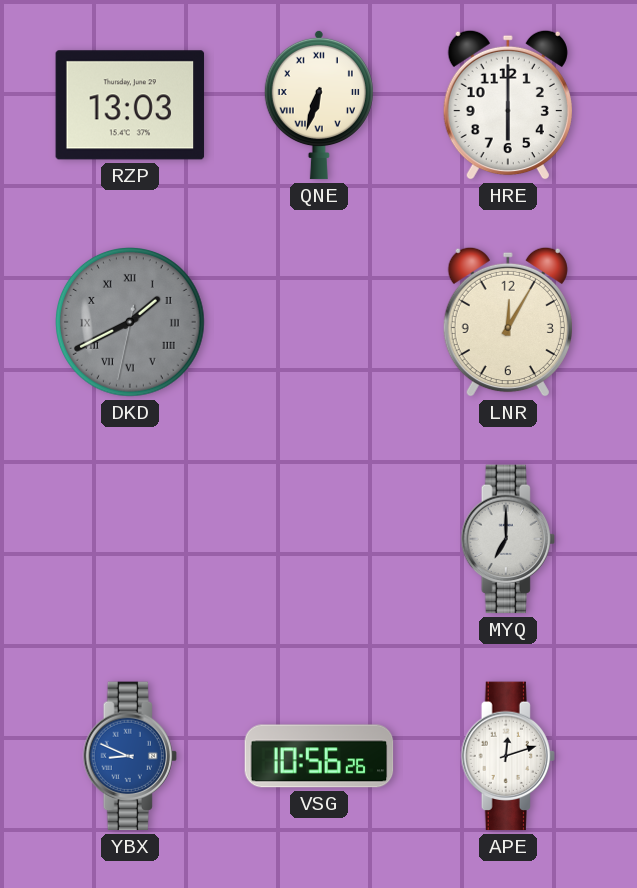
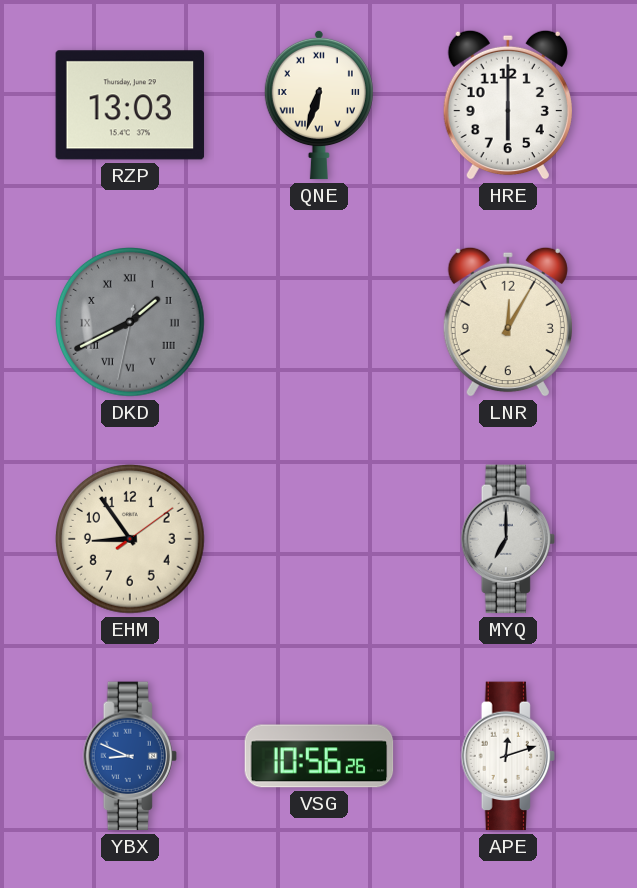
EHM: none -> 8:54 (131, 540)
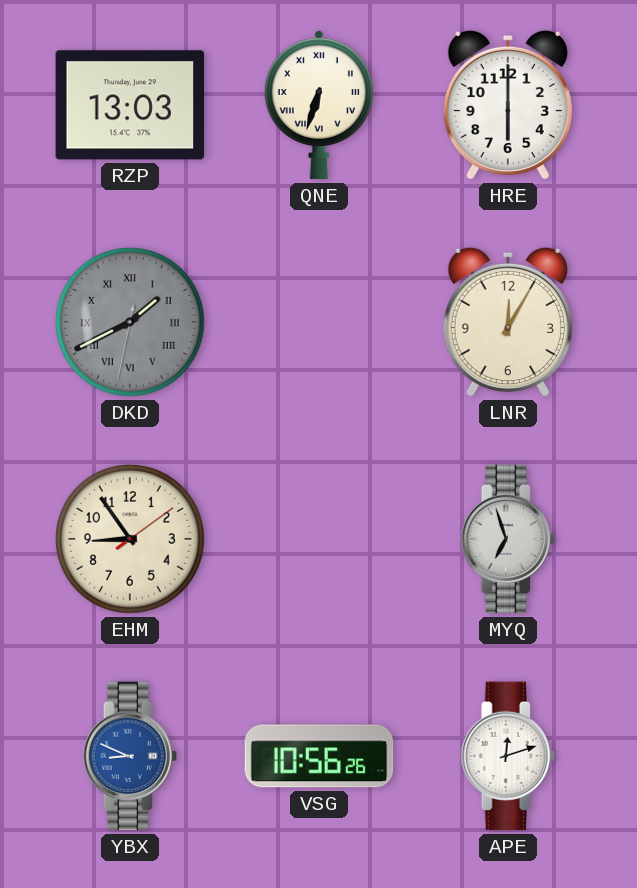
MYQ: 7:00 -> 6:57 (508, 539)
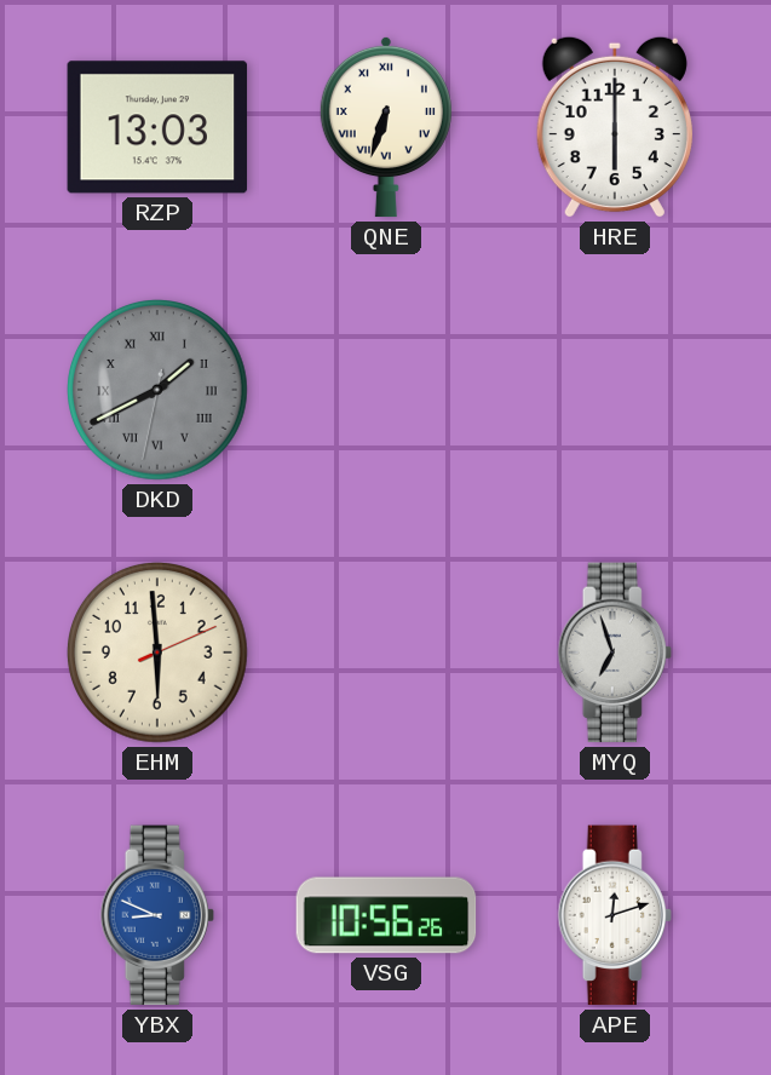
LNR: 12:05 -> none (508, 322)
EHM: 8:54 -> 5:59 (159, 654)
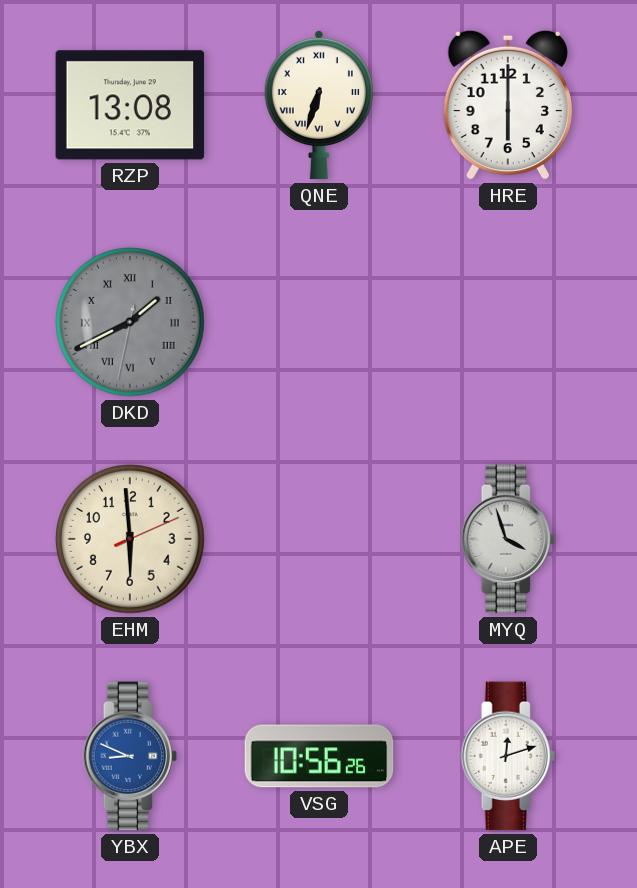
RZP: 13:03 -> 13:08 (130, 105)
MYQ: 6:57 -> 3:57 (508, 539)
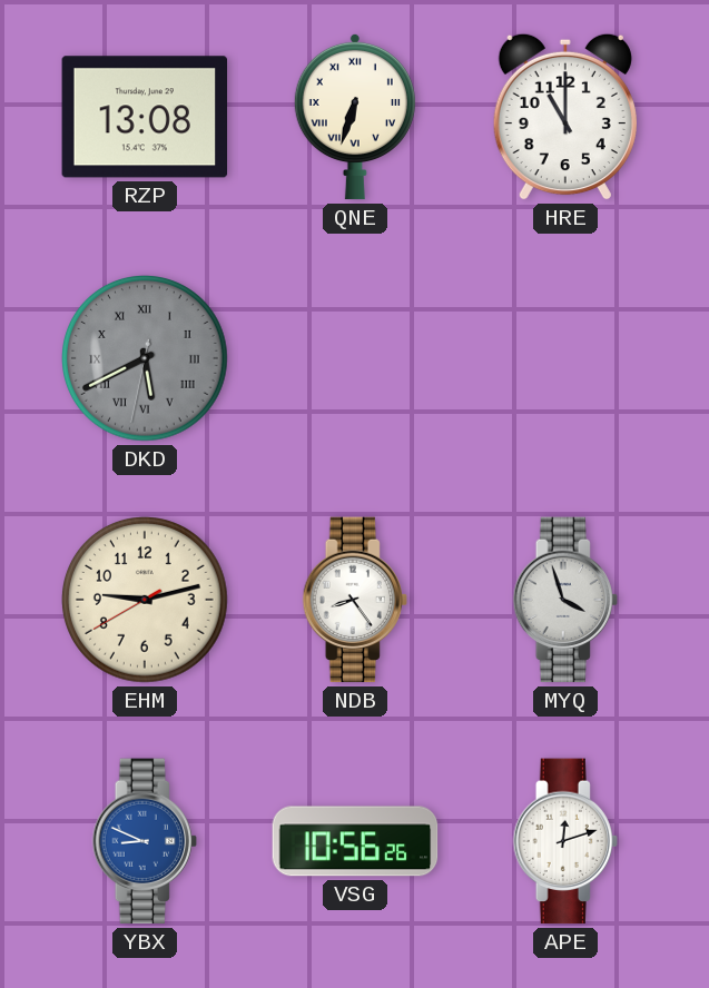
HRE: 6:00 -> 11:00 (565, 117)
DKD: 1:40 -> 5:40 (146, 359)
EHM: 5:59 -> 9:12 (146, 601)
NDB: none -> 8:24 (355, 600)
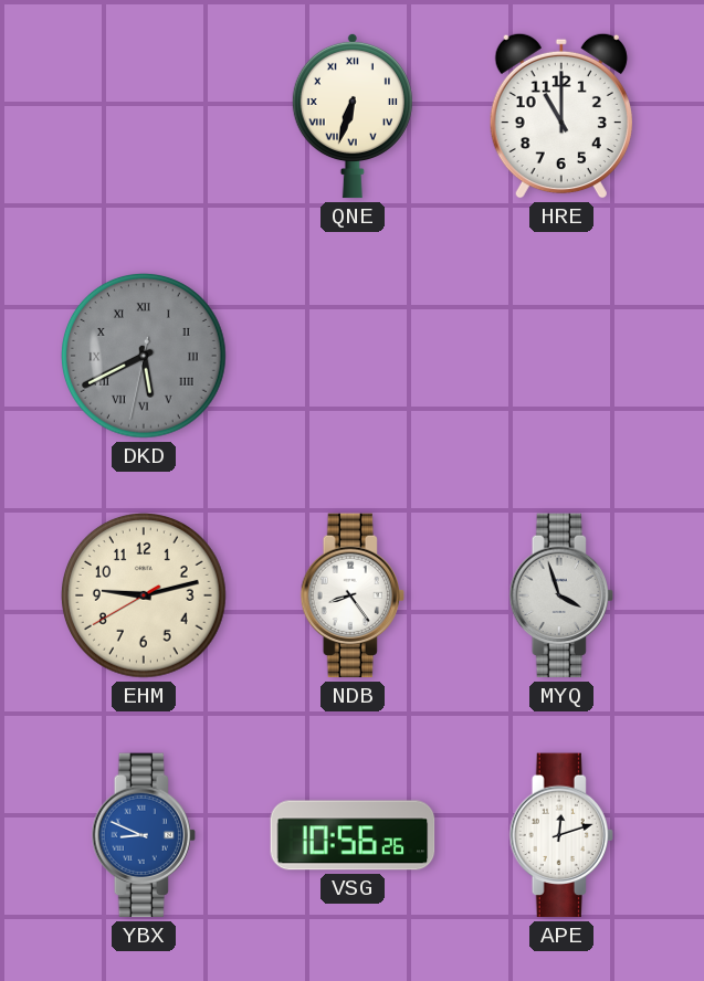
RZP: 13:08 -> none (145, 117)
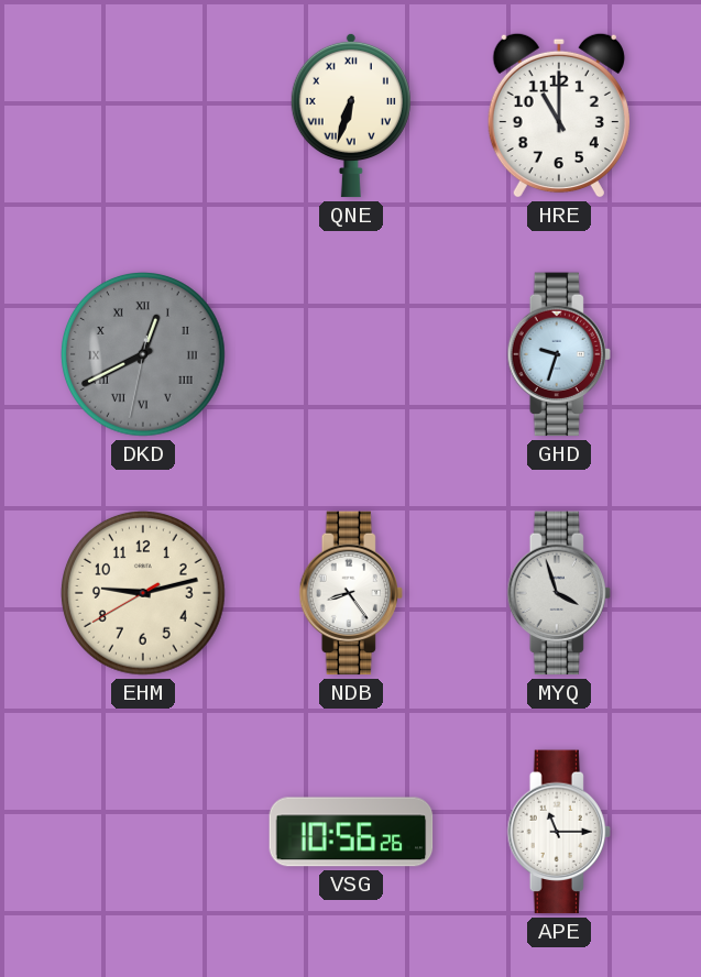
DKD: 5:40 -> 12:40 (144, 355)
GHD: none -> 9:33 (559, 354)
YBX: 8:49 -> none (144, 835)
APE: 12:12 -> 11:15 (559, 832)
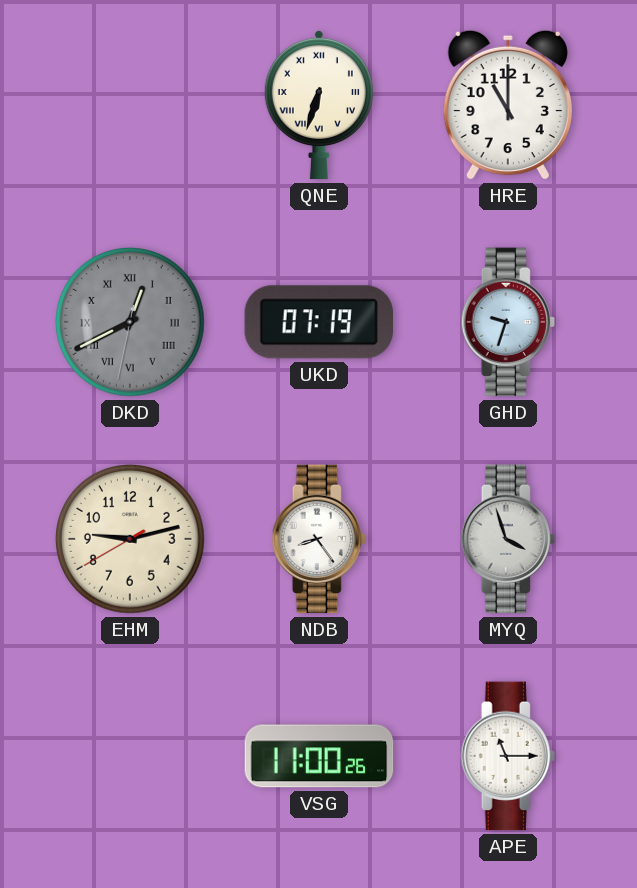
UKD: none -> 07:19 (318, 322)
VSG: 10:56 -> 11:00 (319, 756)
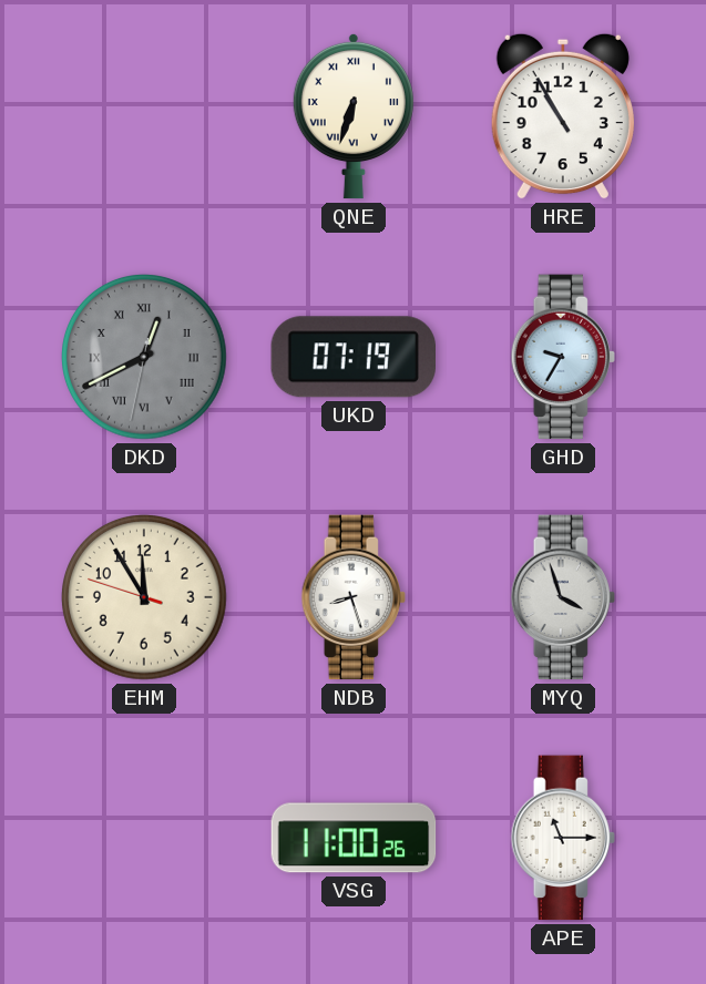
HRE: 11:00 -> 10:55 (563, 116)
GHD: 9:33 -> 9:35 (563, 357)
EHM: 9:12 -> 11:54 (145, 598)
NDB: 8:24 -> 8:27 (354, 597)
